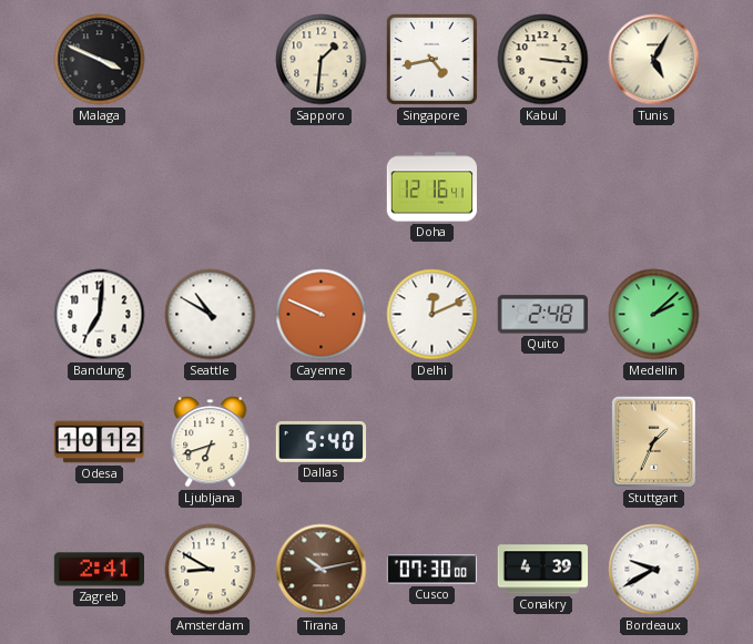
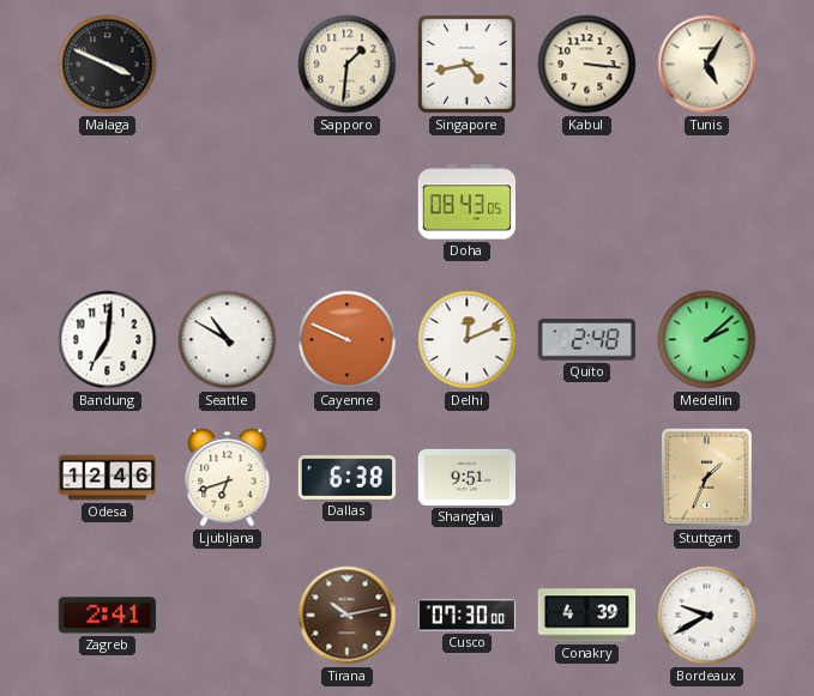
Doha: 12:16 -> 08:43 (466, 202)
Odesa: 10:12 -> 12:46 (108, 478)
Dallas: 5:40 -> 6:38 (348, 478)
Shanghai: none -> 9:51 (468, 477)
Amsterdam: 8:50 -> none (211, 570)
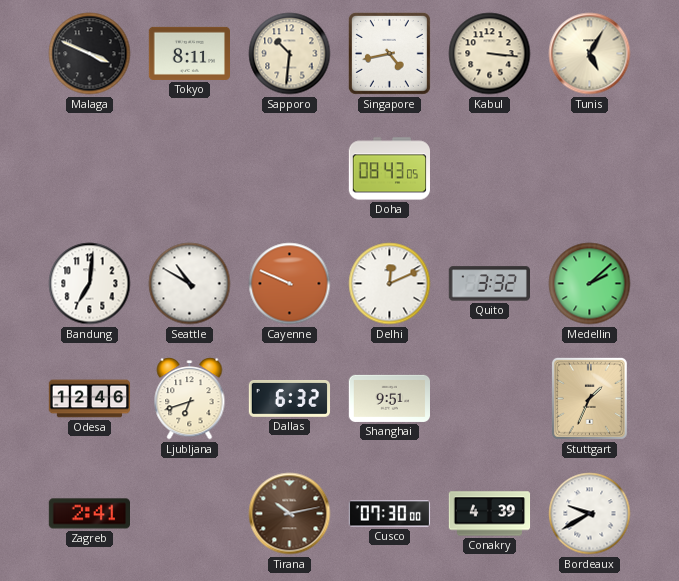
Tokyo: none -> 8:11 (190, 53)
Sapporo: 1:31 -> 10:31 (290, 54)
Quito: 2:48 -> 3:32 (489, 284)
Dallas: 6:38 -> 6:32 (290, 399)
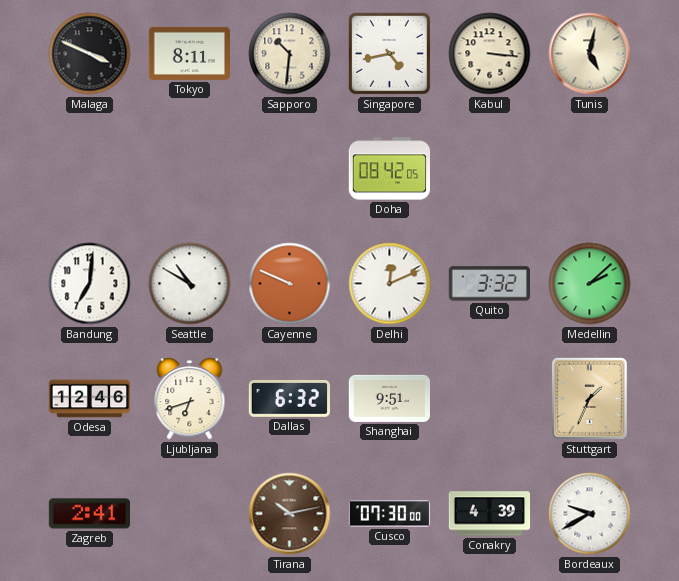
Tunis: 5:05 -> 5:02 (590, 54)
Doha: 08:43 -> 08:42 (389, 169)
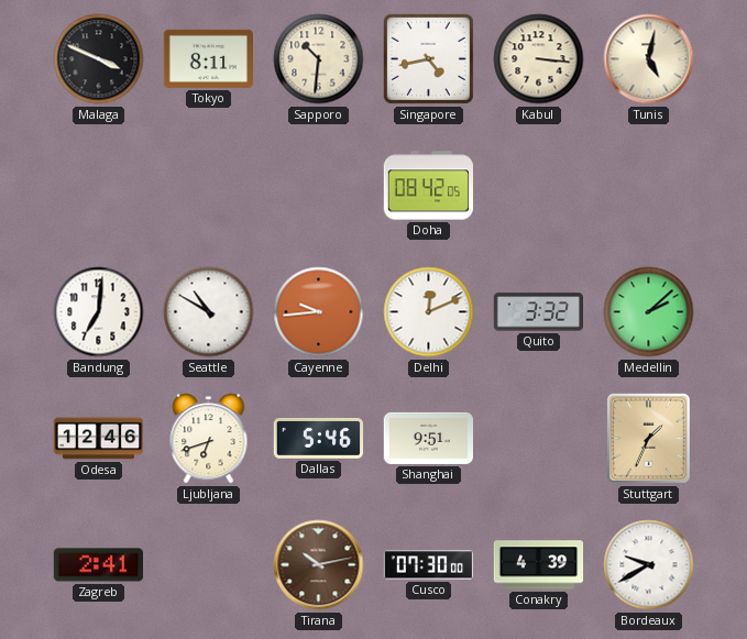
Cayenne: 9:49 -> 9:44 (319, 312)
Dallas: 6:32 -> 5:46 (319, 439)
